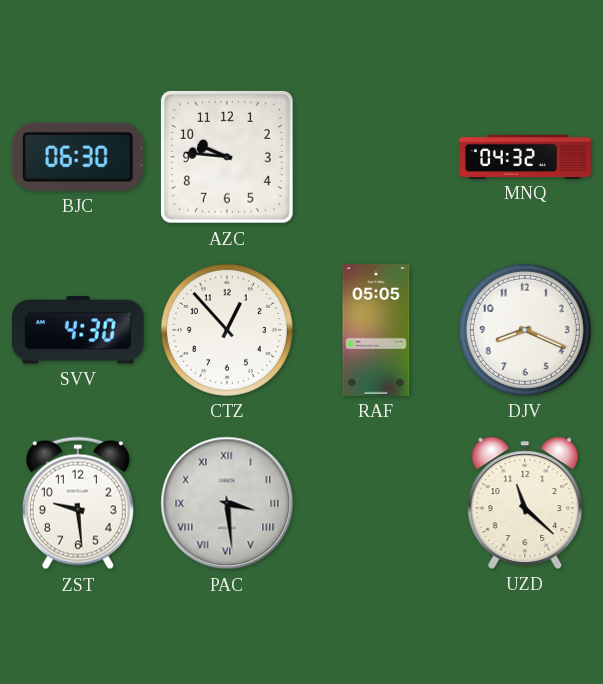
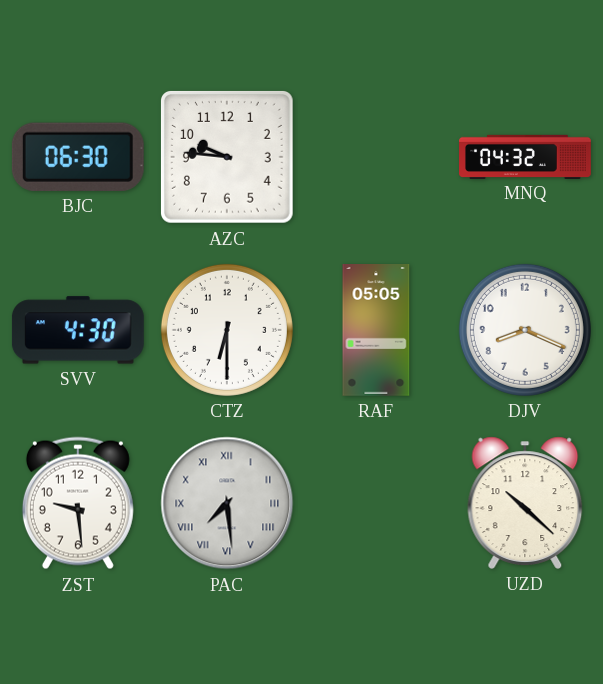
CTZ: 12:53 -> 6:30 (227, 330)
PAC: 3:29 -> 7:29 (227, 503)
UZD: 11:22 -> 10:22 (525, 503)
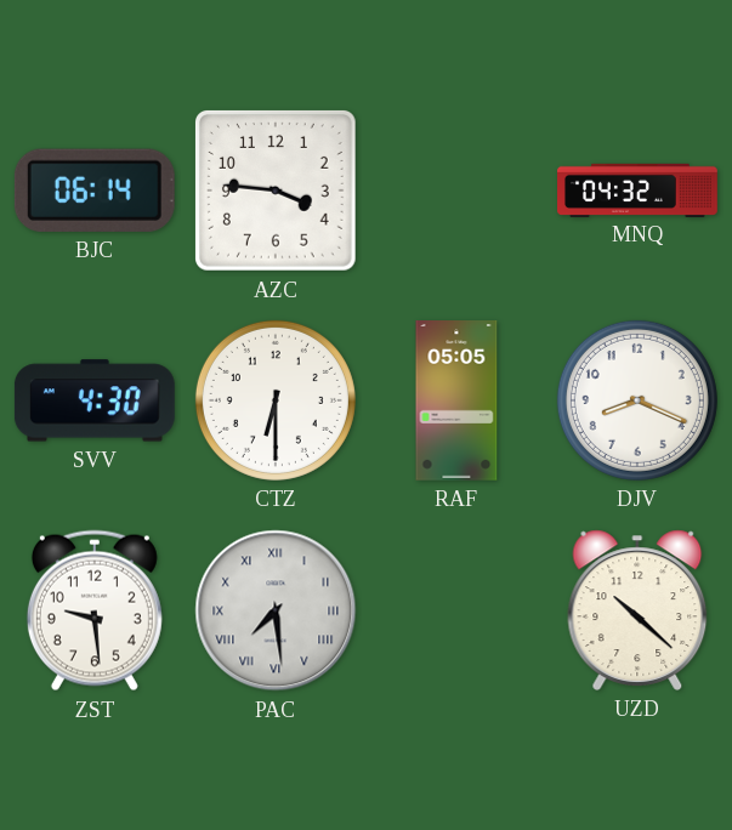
BJC: 06:30 -> 06:14 (95, 191)
AZC: 9:46 -> 3:46 (277, 192)
